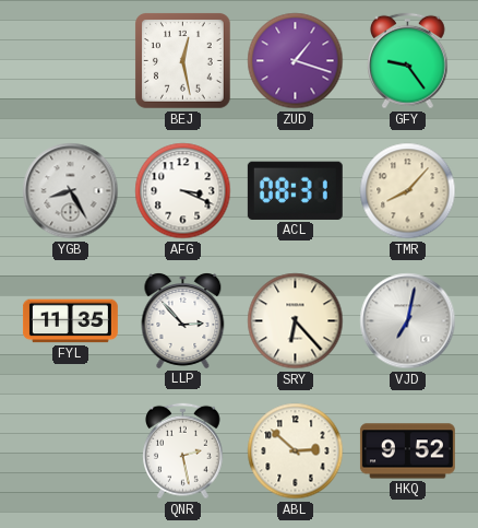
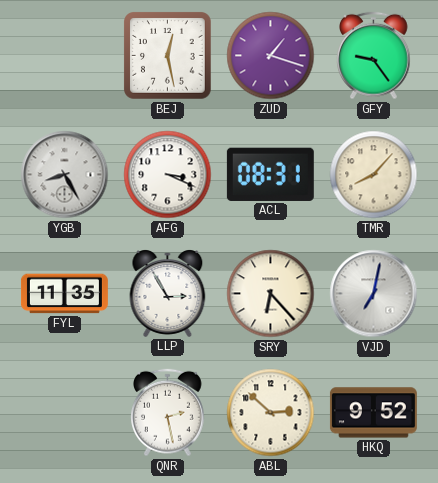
LLP: 2:53 -> 2:55 (168, 293)
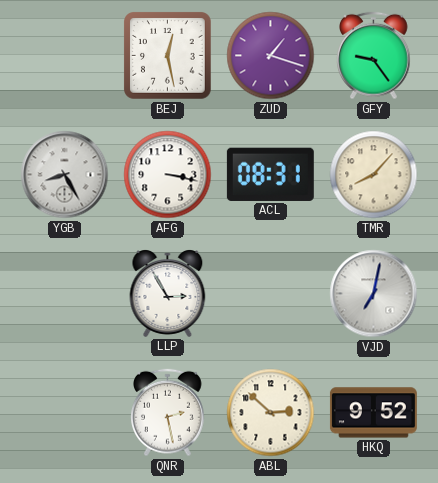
AFG: 3:19 -> 3:17 (168, 175)
FYL: 11:35 -> none (64, 294)
SRY: 6:23 -> none (271, 294)
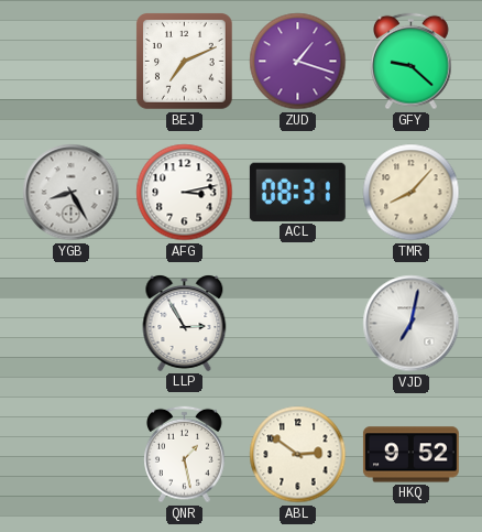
BEJ: 12:28 -> 7:11 (185, 62)
GFY: 9:24 -> 9:22 (412, 62)
AFG: 3:17 -> 3:13 (185, 193)
QNR: 2:28 -> 1:28 (185, 455)
ABL: 2:52 -> 2:51 (298, 455)
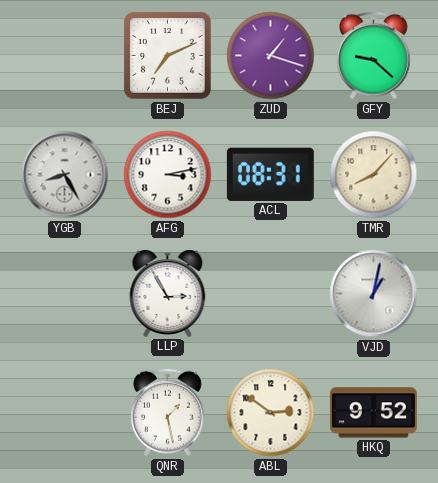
VJD: 7:02 -> 1:02 (374, 294)
